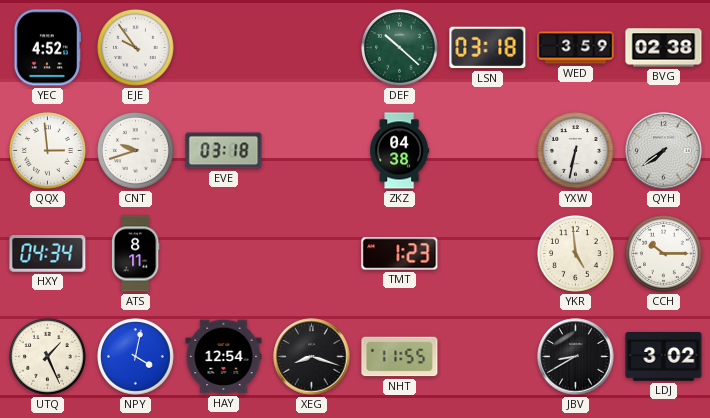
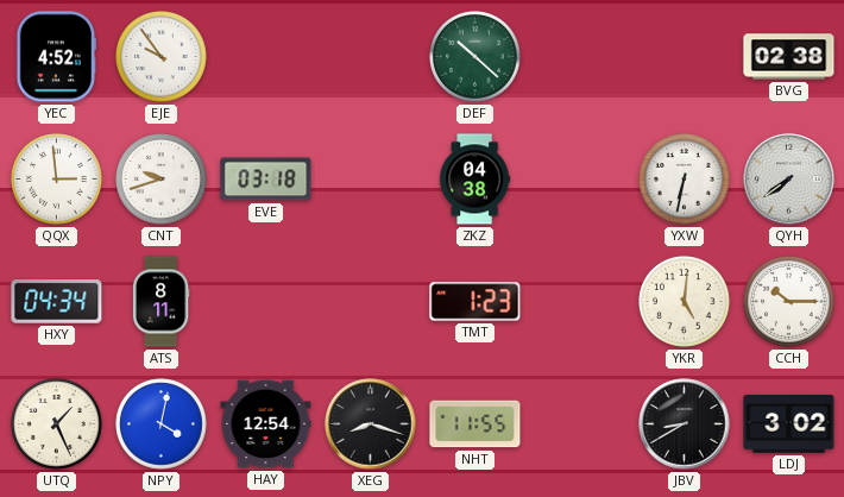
LSN: 03:18 -> none (488, 48)
WED: 3:59 -> none (576, 48)
YKR: 4:59 -> 5:01 (685, 302)
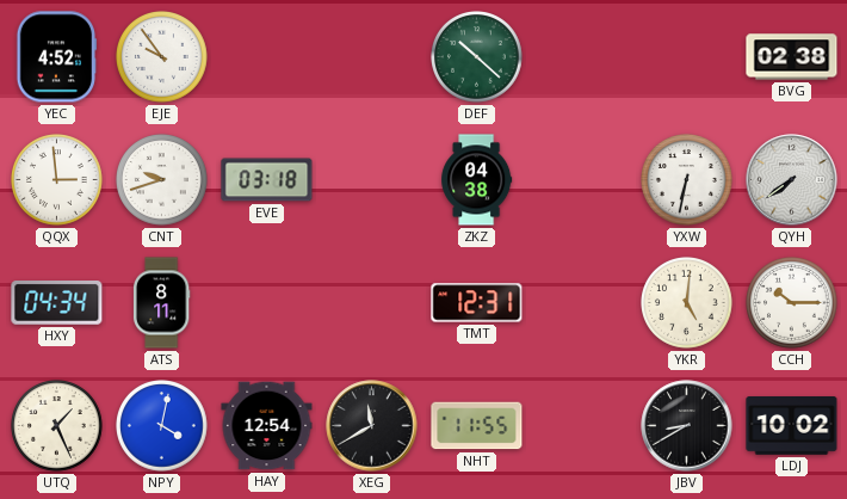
TMT: 1:23 -> 12:31 (477, 303)
XEG: 8:18 -> 11:40 (372, 426)
LDJ: 3:02 -> 10:02 (792, 426)
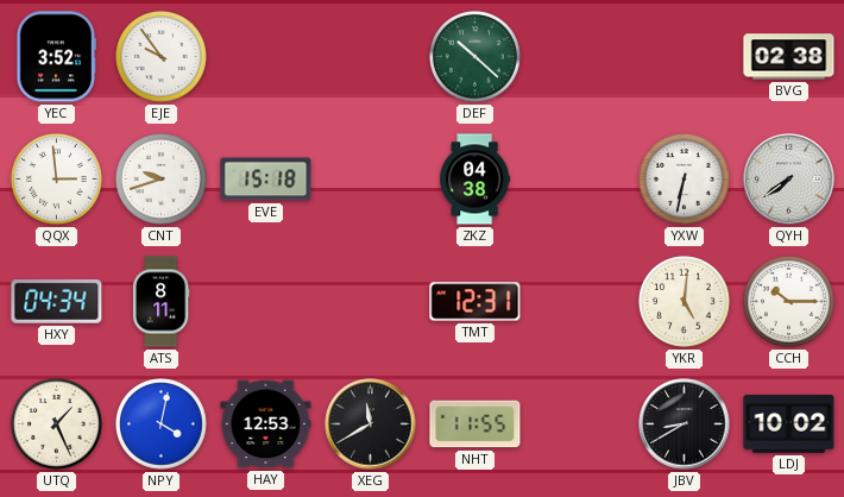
YEC: 4:52 -> 3:52 (57, 57)
EVE: 03:18 -> 15:18 (266, 180)
HAY: 12:54 -> 12:53 (266, 424)
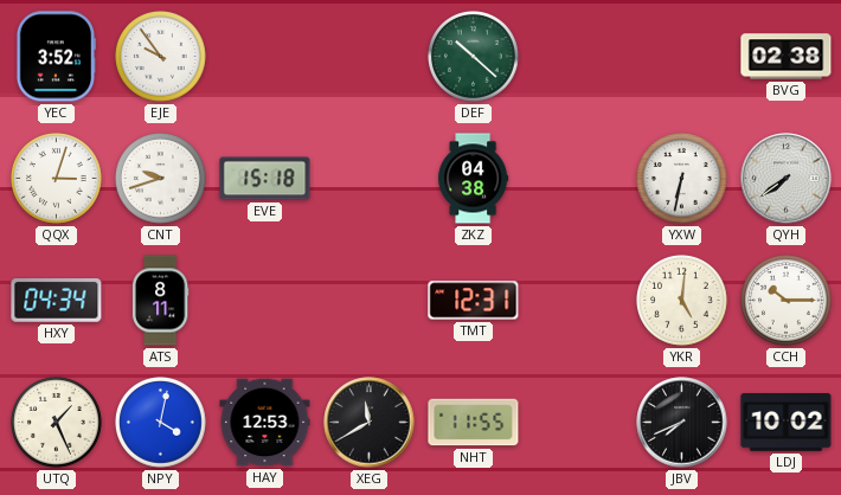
QQX: 2:59 -> 3:03 (57, 179)
JBV: 8:40 -> 7:41 (682, 423)
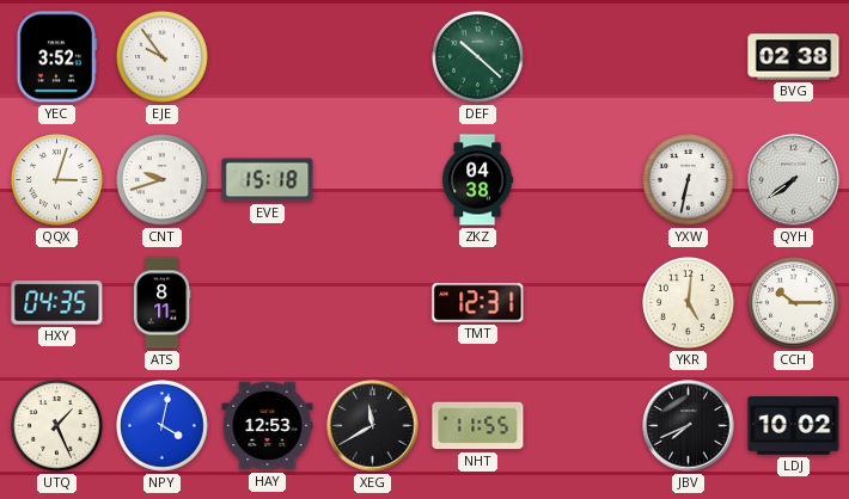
HXY: 04:34 -> 04:35 (57, 303)
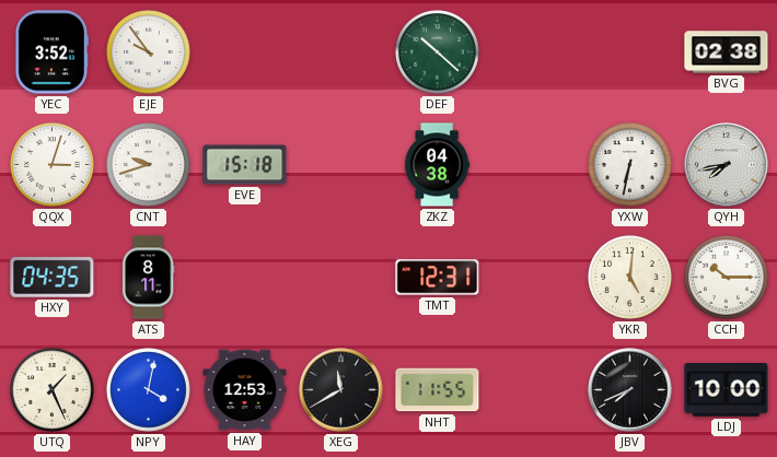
QYH: 7:39 -> 7:43 (727, 165)
LDJ: 10:02 -> 10:00 (727, 390)
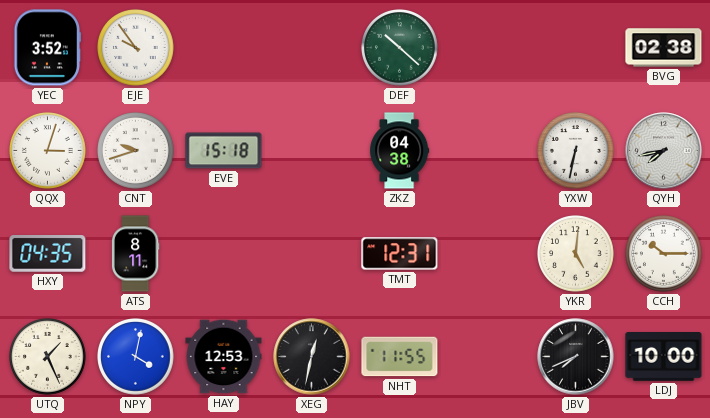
XEG: 11:40 -> 12:32 (312, 357)
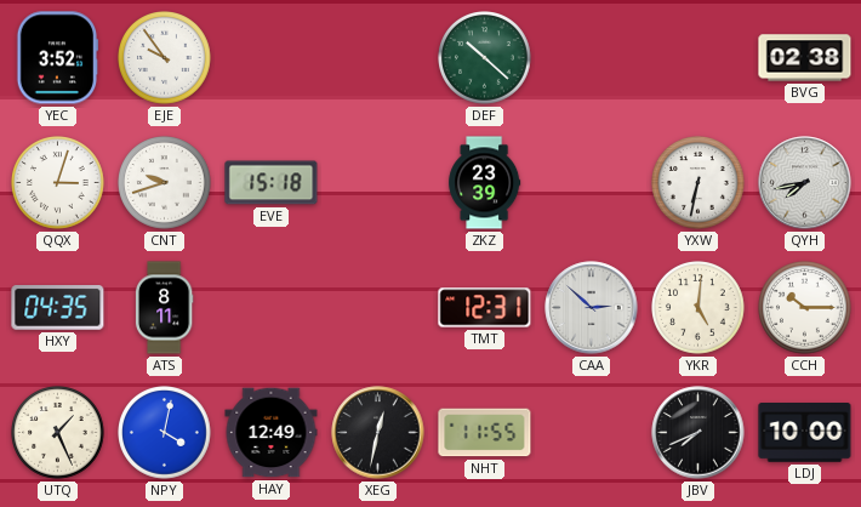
ZKZ: 04:38 -> 23:39 (485, 183)
CAA: none -> 2:52 (592, 308)
HAY: 12:53 -> 12:49 (272, 433)
